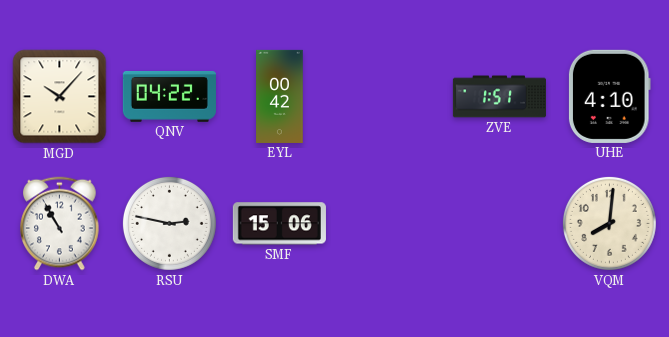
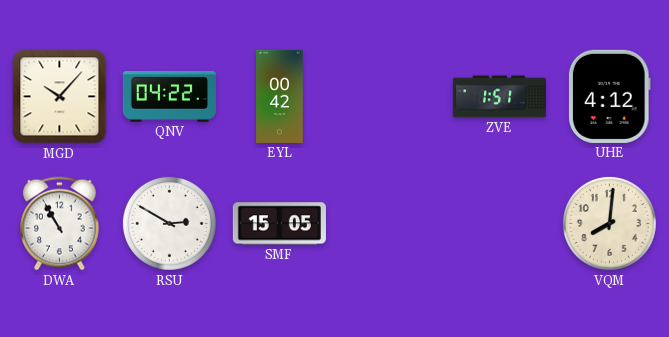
UHE: 4:10 -> 4:12 (609, 96)
RSU: 2:47 -> 2:50 (169, 223)
SMF: 15:06 -> 15:05 (279, 224)
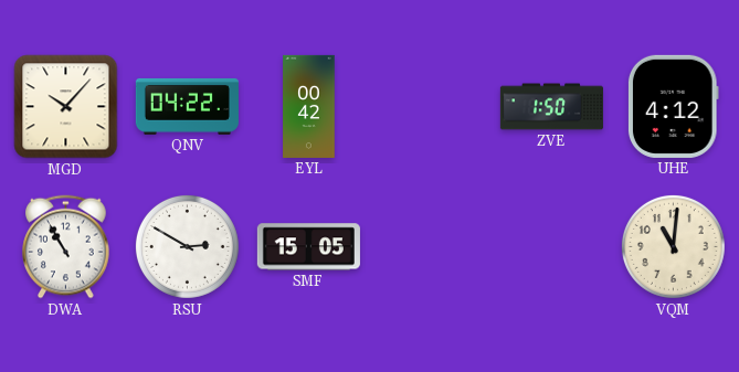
ZVE: 1:51 -> 1:50 (551, 107)
VQM: 8:01 -> 11:01 (673, 246)
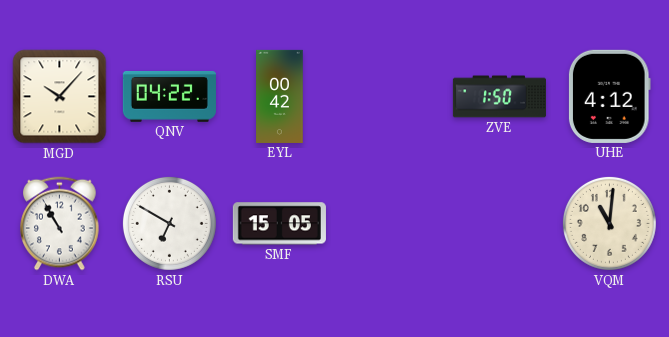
RSU: 2:50 -> 6:50 (169, 223)
